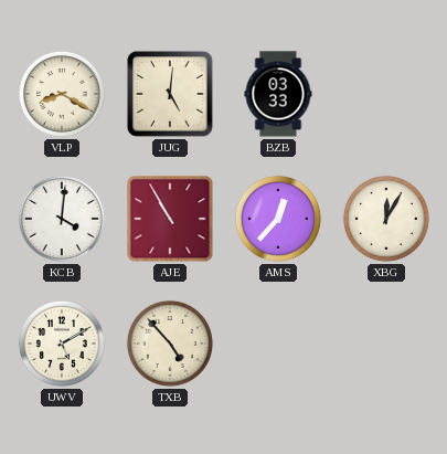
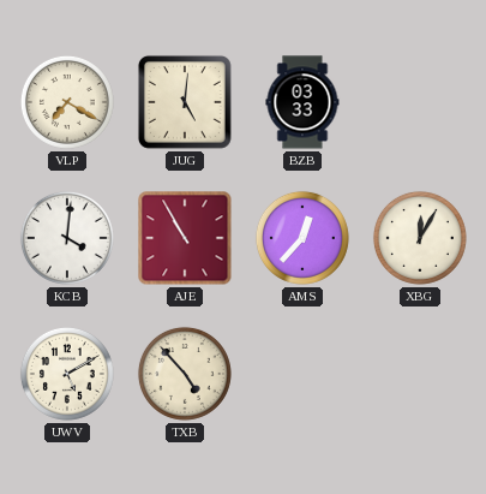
VLP: 8:20 -> 7:20 (67, 102)
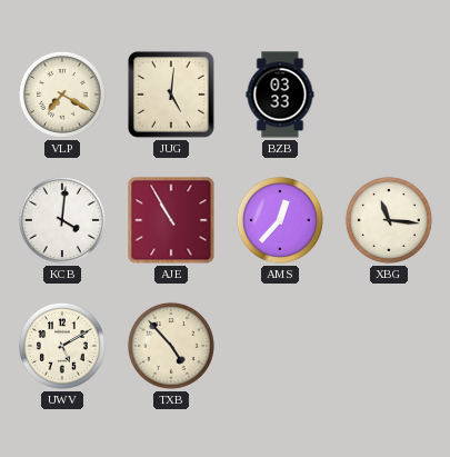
XBG: 12:05 -> 11:16 (389, 220)
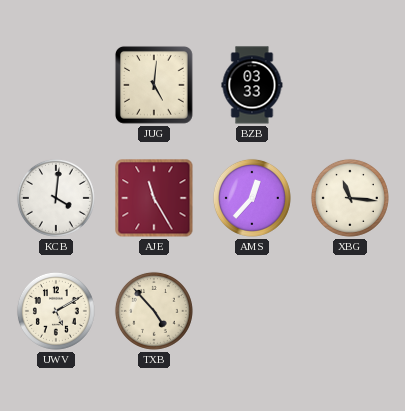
VLP: 7:20 -> none (62, 95)
AJE: 10:55 -> 11:25 (154, 198)
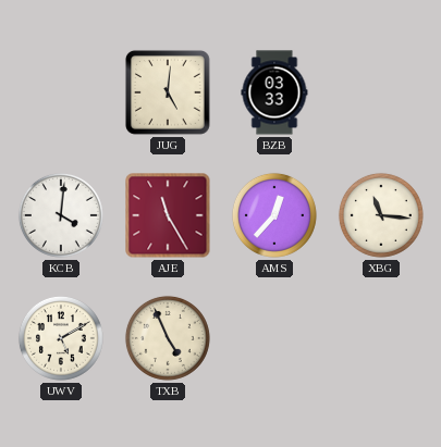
TXB: 4:53 -> 4:56 (168, 338)
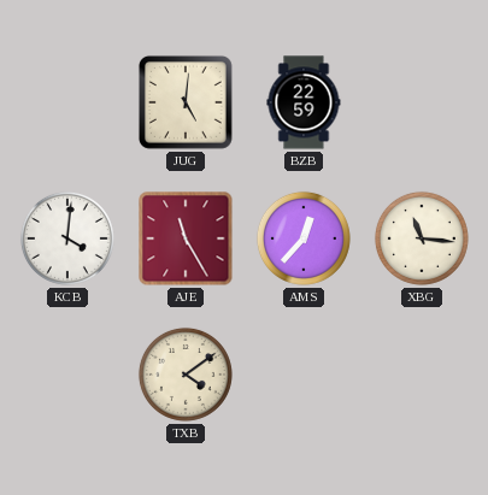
BZB: 03:33 -> 22:59 (304, 102)
UWV: 5:10 -> none (61, 338)
TXB: 4:56 -> 4:09 (186, 375)
